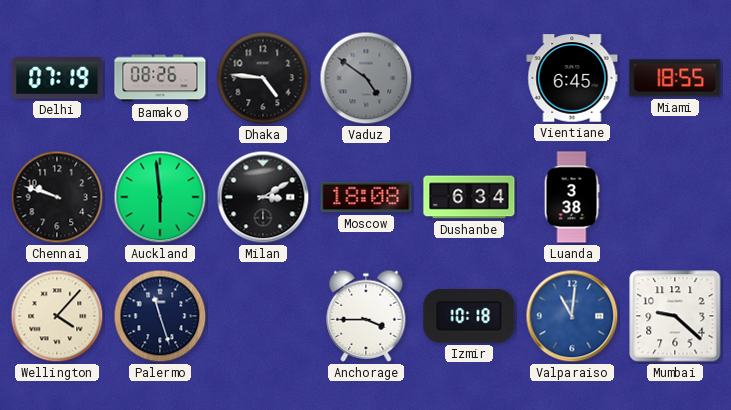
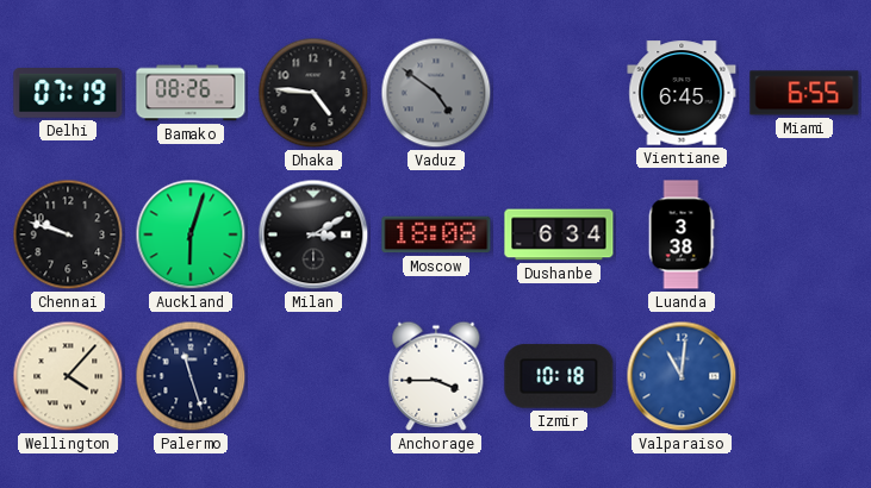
Miami: 18:55 -> 6:55 (804, 93)
Auckland: 5:59 -> 6:03 (191, 234)
Mumbai: 9:22 -> none (675, 316)
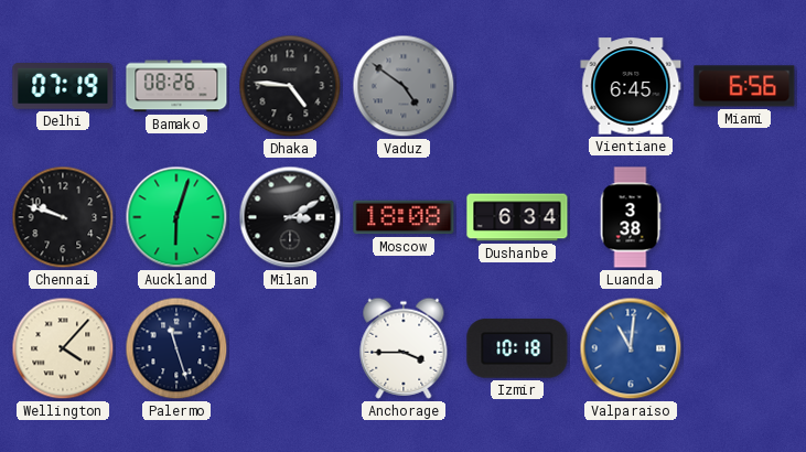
Miami: 6:55 -> 6:56 (744, 86)
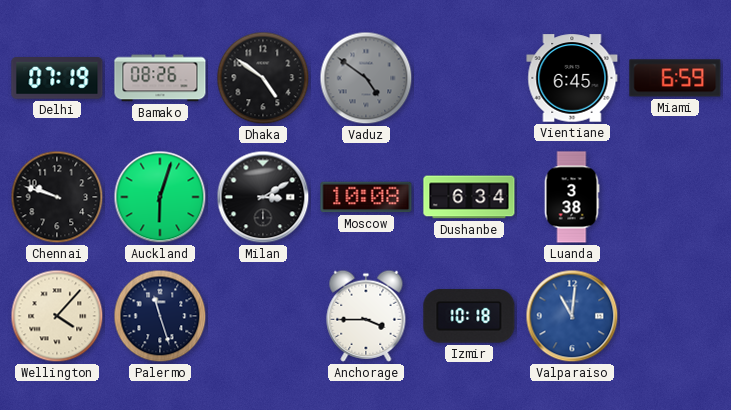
Dhaka: 4:46 -> 4:51 (263, 78)
Miami: 6:56 -> 6:59 (675, 78)
Moscow: 18:08 -> 10:08 (366, 197)
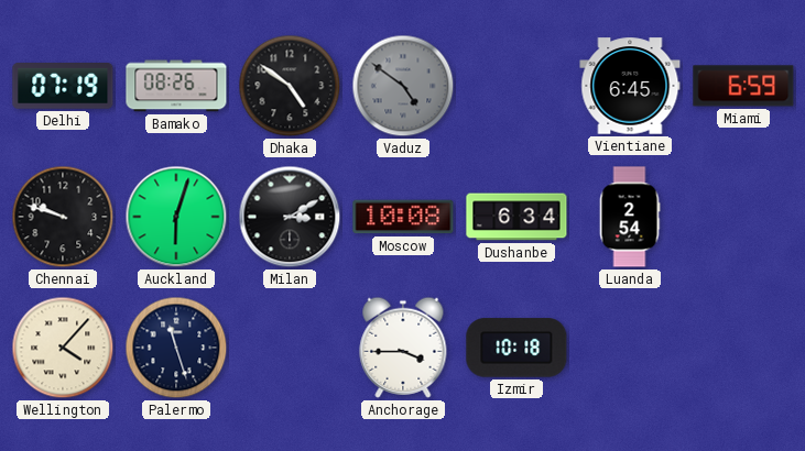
Luanda: 3:38 -> 2:54 (630, 217)
Valparaiso: 11:01 -> none (572, 316)
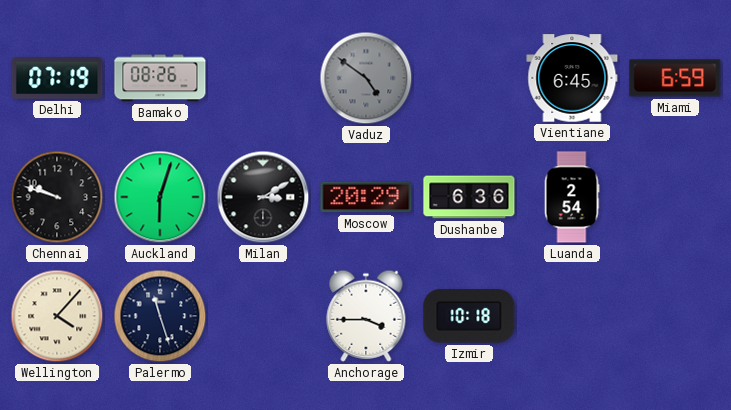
Dhaka: 4:51 -> none (290, 86)
Moscow: 10:08 -> 20:29 (366, 197)
Dushanbe: 6:34 -> 6:36 (469, 197)
